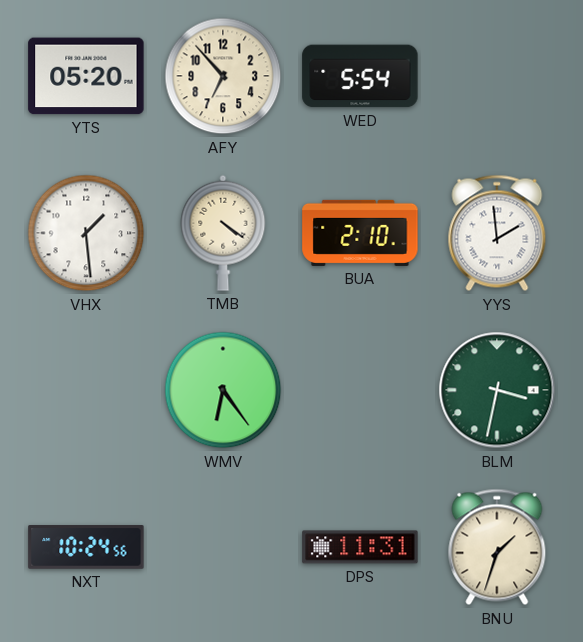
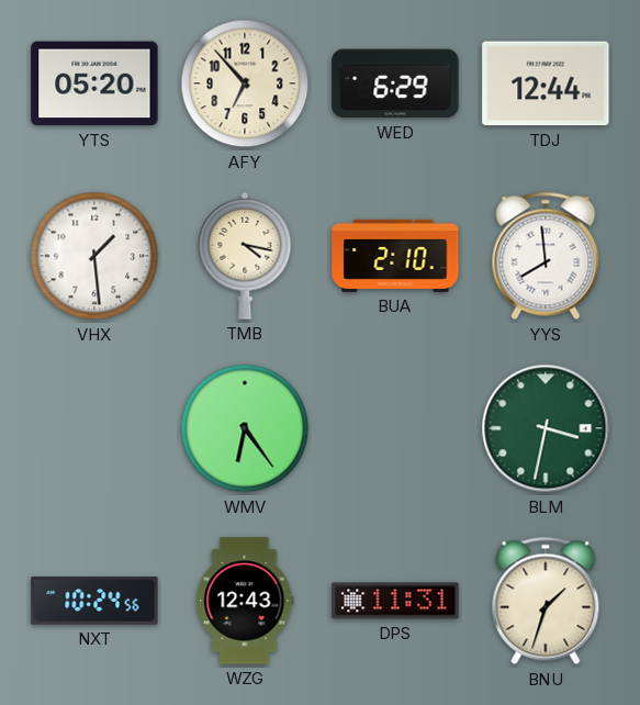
WED: 5:54 -> 6:29 (395, 83)
TDJ: none -> 12:44 (546, 83)
TMB: 4:21 -> 4:17 (245, 256)
YYS: 1:59 -> 7:59 (546, 256)
WZG: none -> 12:43 (245, 601)
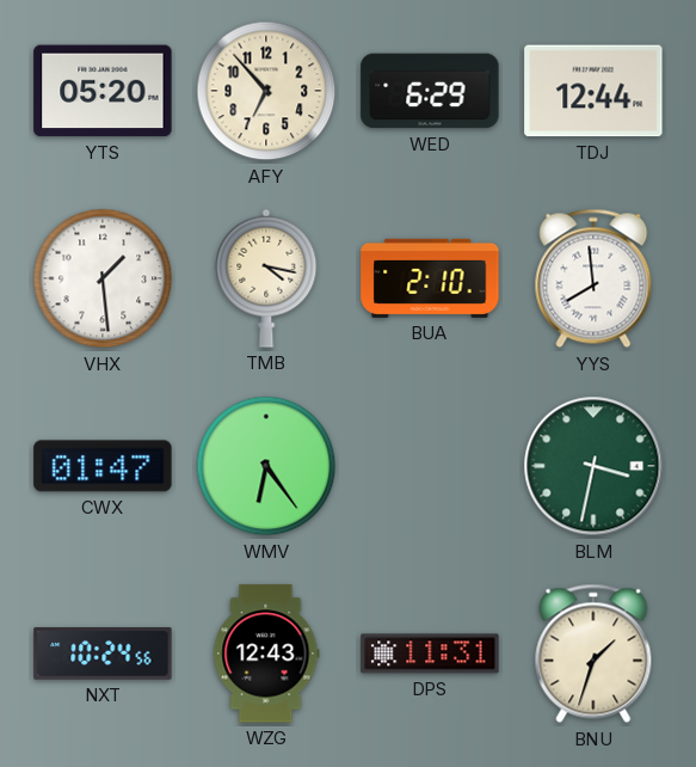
CWX: none -> 01:47 (103, 466)
